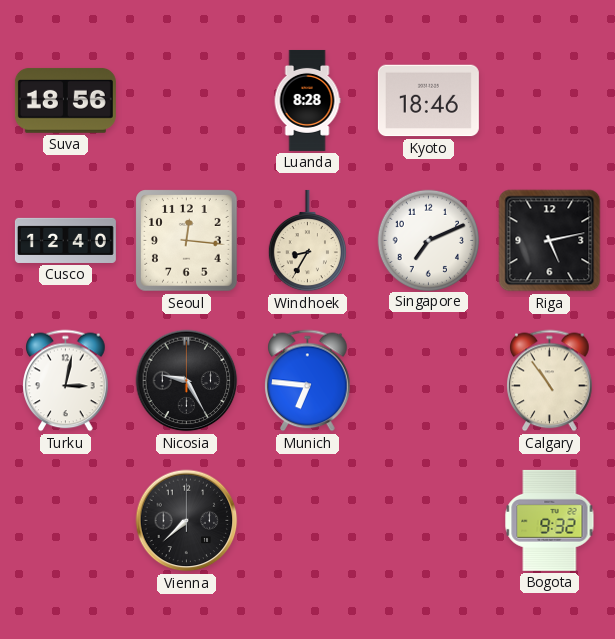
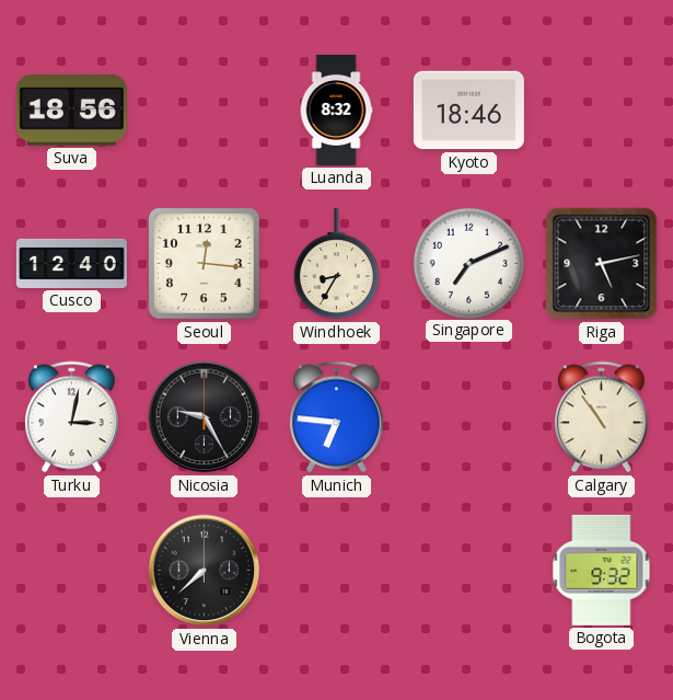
Luanda: 8:28 -> 8:32 (336, 110)
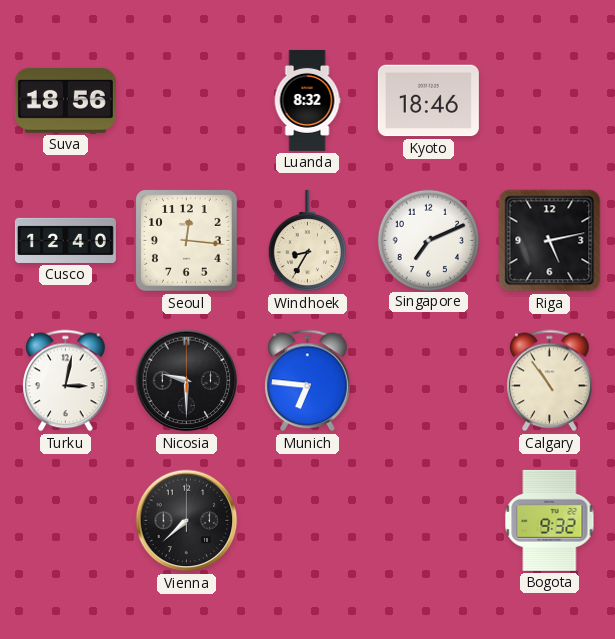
Nicosia: 9:25 -> 9:30 (187, 381)
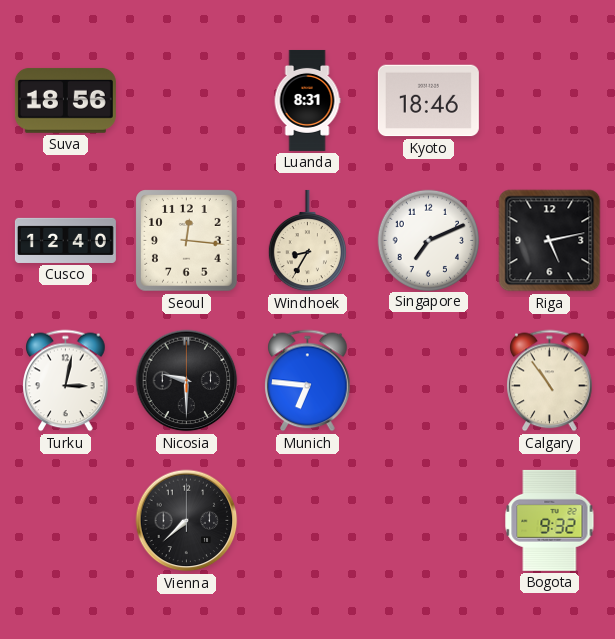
Luanda: 8:32 -> 8:31 (307, 100)
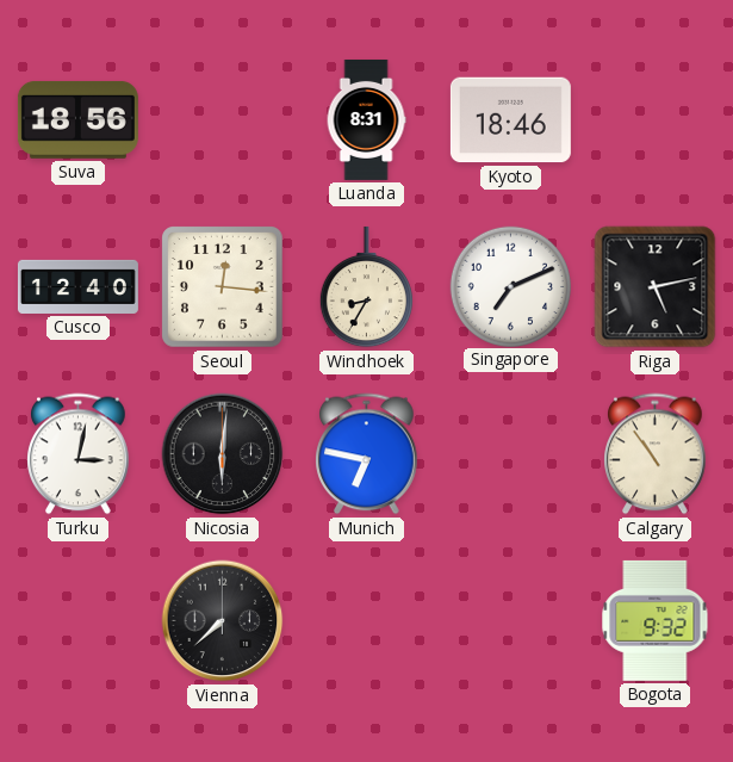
Nicosia: 9:30 -> 6:01 (223, 454)
Munich: 6:46 -> 6:47 (367, 454)
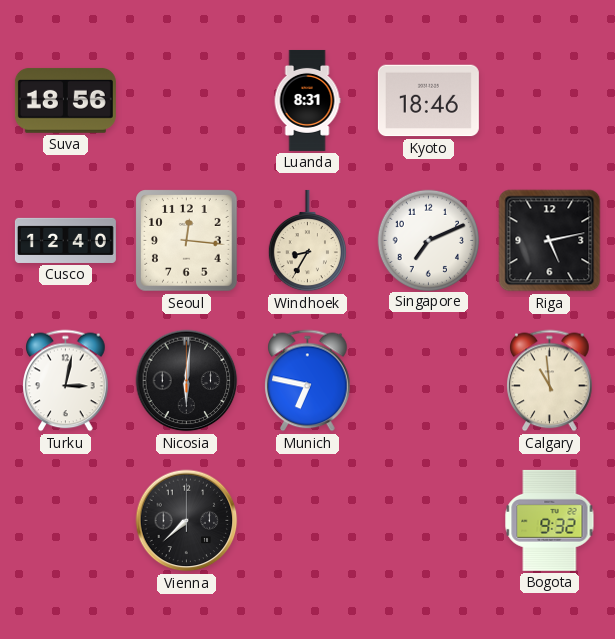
Calgary: 10:54 -> 10:59 (550, 381)
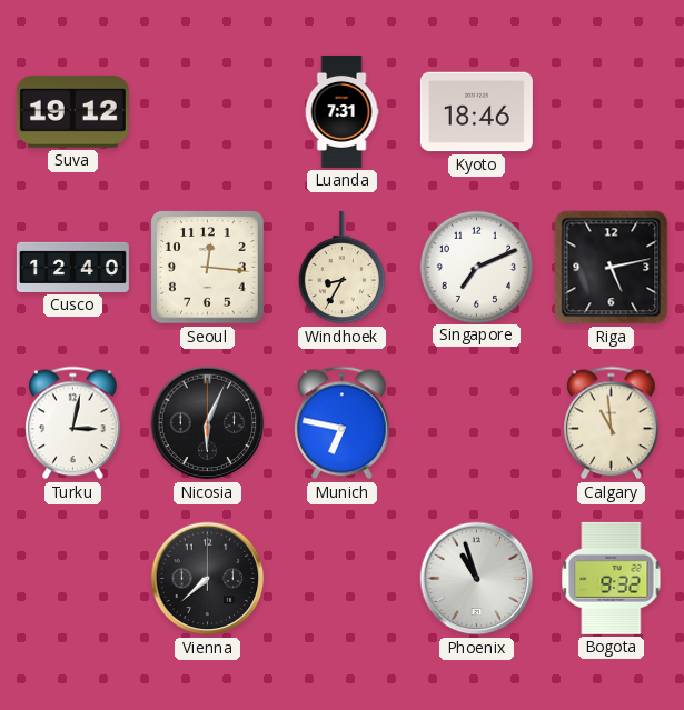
Suva: 18:56 -> 19:12 (72, 111)
Luanda: 8:31 -> 7:31 (341, 111)
Nicosia: 6:01 -> 6:04 (208, 423)
Phoenix: none -> 10:57 (477, 579)
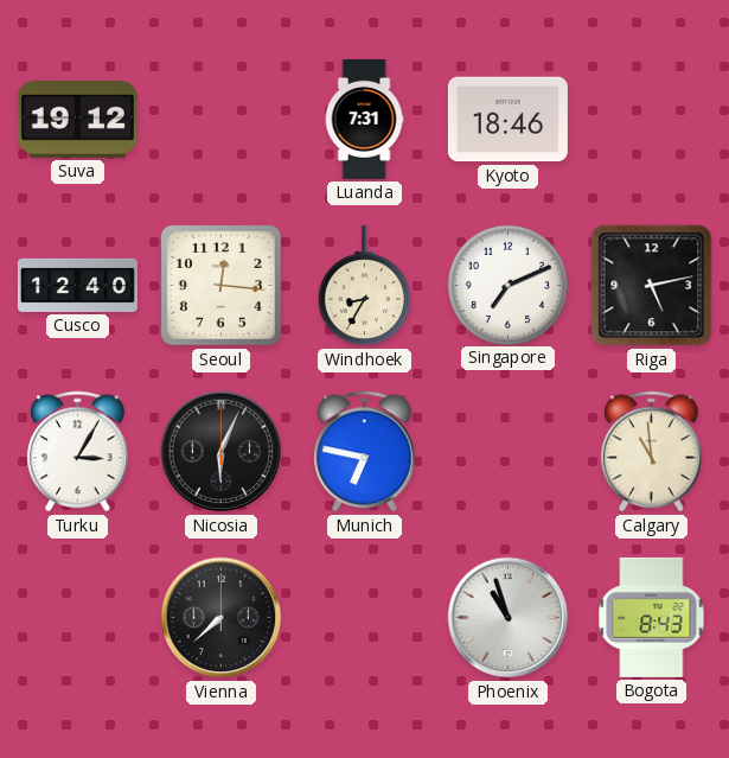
Turku: 3:02 -> 3:05 (78, 452)
Bogota: 9:32 -> 8:43 (652, 617)
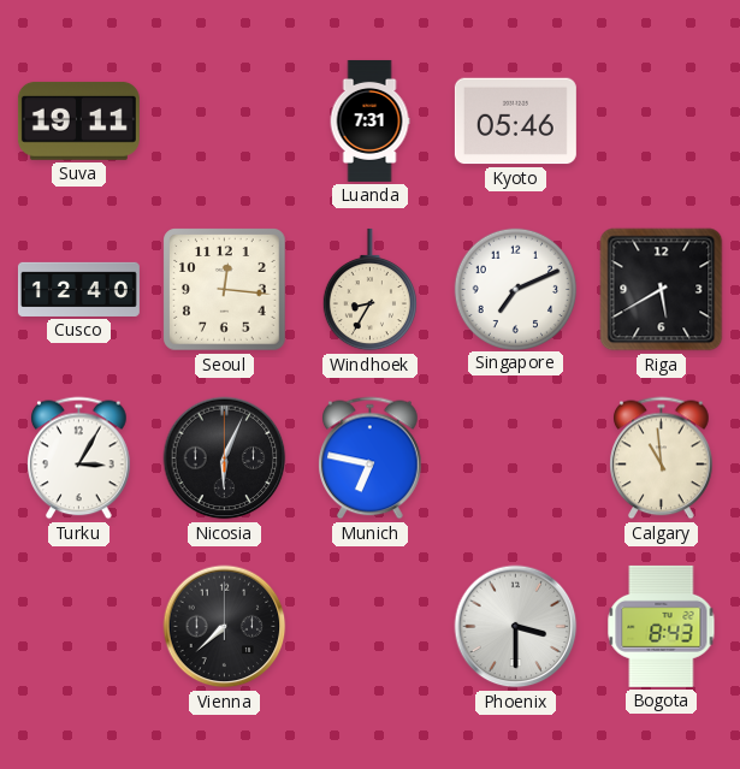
Suva: 19:12 -> 19:11 (78, 120)
Kyoto: 18:46 -> 05:46 (515, 122)
Riga: 5:13 -> 5:40 (662, 290)
Phoenix: 10:57 -> 3:30 (516, 627)
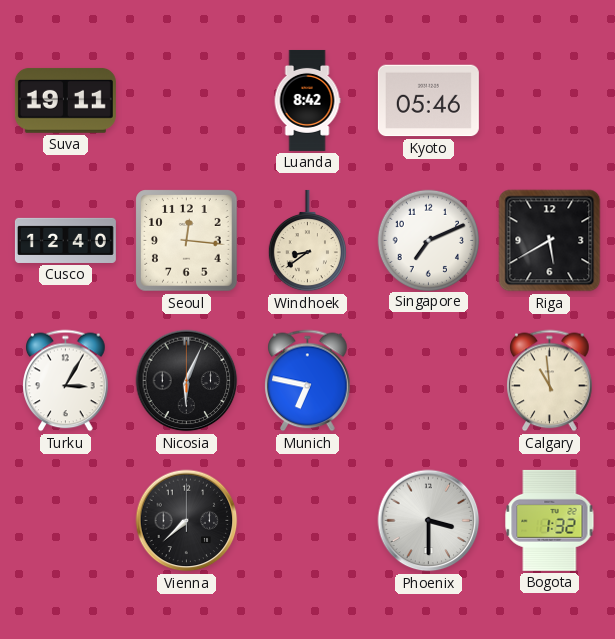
Luanda: 7:31 -> 8:42 (307, 100)
Windhoek: 8:35 -> 8:39 (307, 241)
Bogota: 8:43 -> 1:32 (550, 520)
